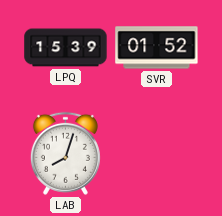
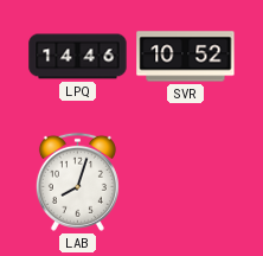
LPQ: 15:39 -> 14:46 (78, 57)
SVR: 01:52 -> 10:52 (186, 57)
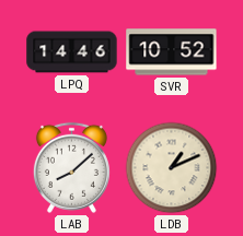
LAB: 8:03 -> 8:08 (71, 167)
LDB: none -> 1:11 (172, 168)
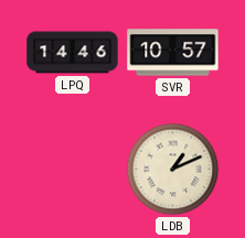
SVR: 10:52 -> 10:57 (173, 53)
LAB: 8:08 -> none (71, 167)
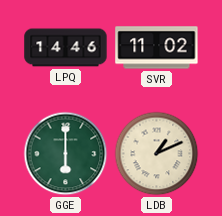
SVR: 10:57 -> 11:02 (157, 48)
GGE: none -> 6:00 (66, 154)
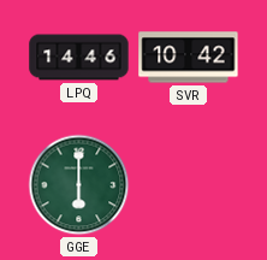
SVR: 11:02 -> 10:42 (189, 58)
LDB: 1:11 -> none (157, 154)
